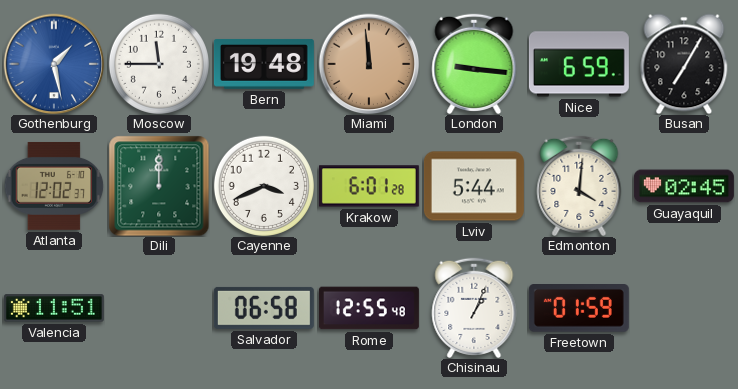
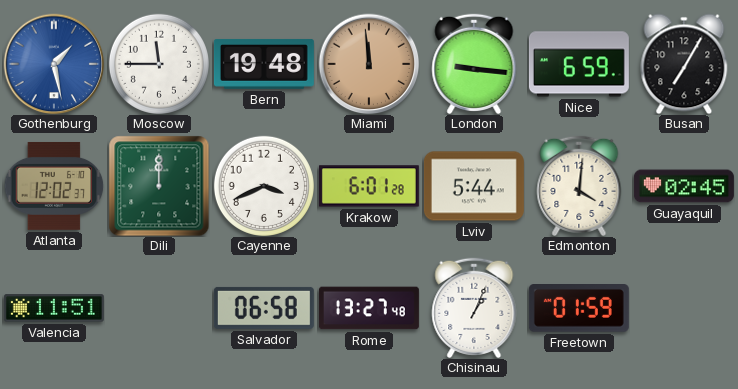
Rome: 12:55 -> 13:27 (369, 308)
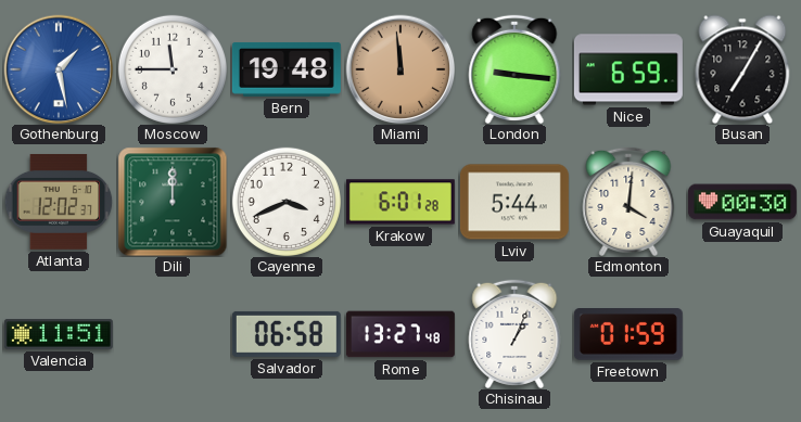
Guayaquil: 02:45 -> 00:30 (742, 202)
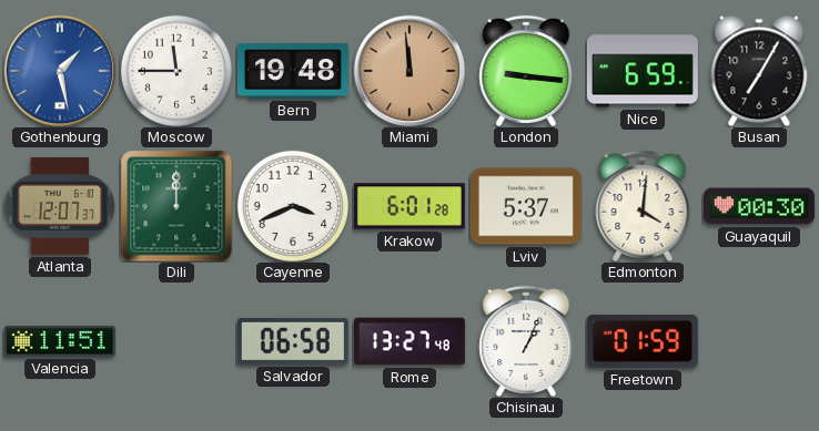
Atlanta: 12:02 -> 12:07 (60, 206)
Lviv: 5:44 -> 5:37 (526, 206)
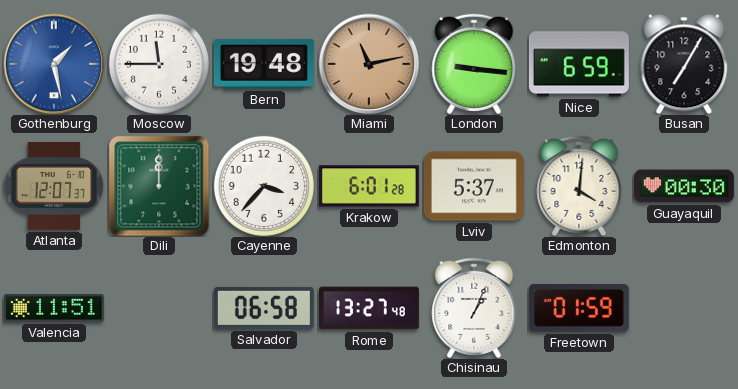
Miami: 11:59 -> 11:13 (369, 64)
Cayenne: 3:41 -> 3:37 (264, 186)
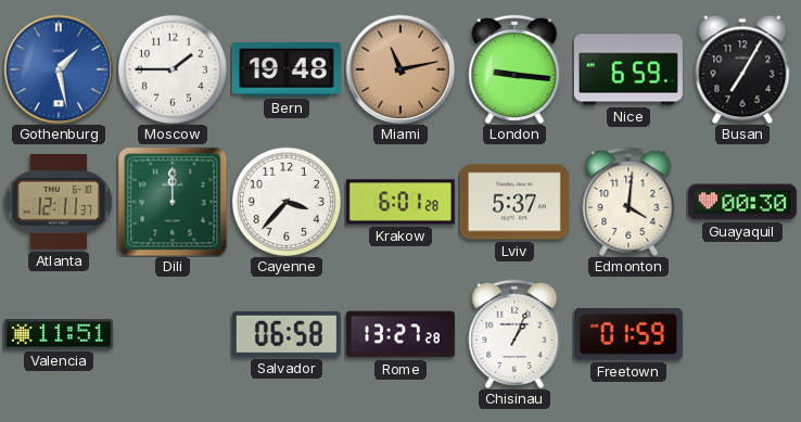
Moscow: 11:45 -> 1:45 (173, 69)
Atlanta: 12:07 -> 12:11 (59, 202)
Rome: 13:27:48 -> 13:27:28 (400, 334)
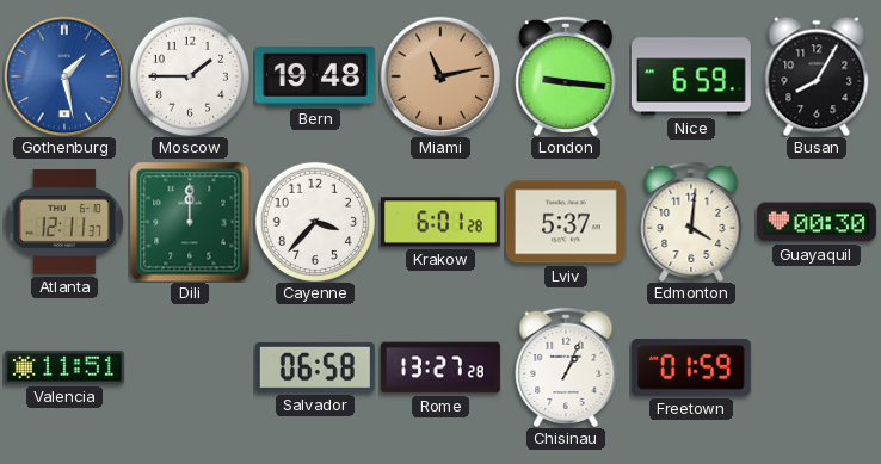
Busan: 7:05 -> 8:05 (817, 76)
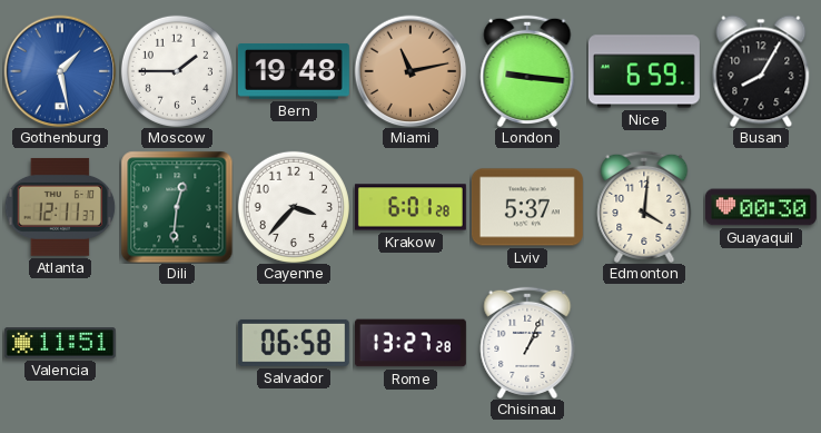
Dili: 12:00 -> 12:31 (177, 207)
Freetown: 01:59 -> none (691, 369)
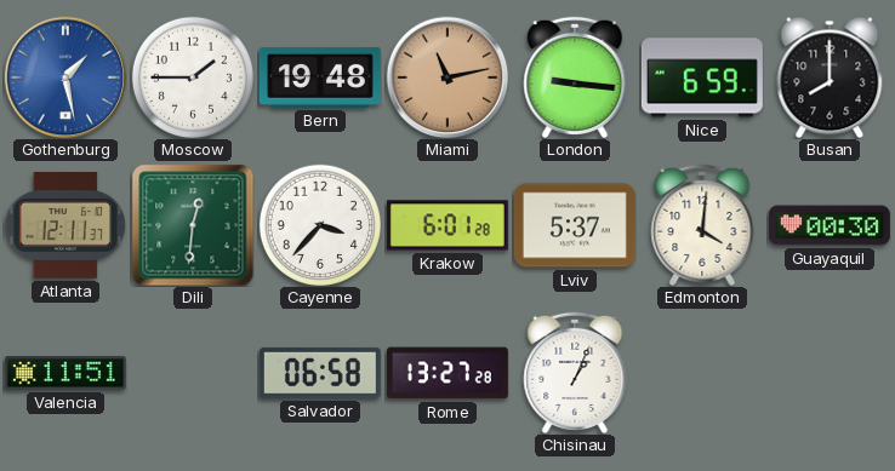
Busan: 8:05 -> 8:00 (830, 77)
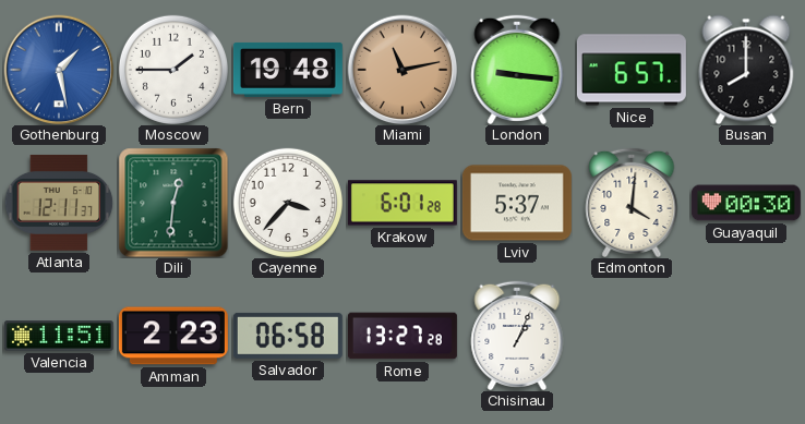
Nice: 6:59 -> 6:57 (632, 70)
Amman: none -> 2:23 (173, 336)
